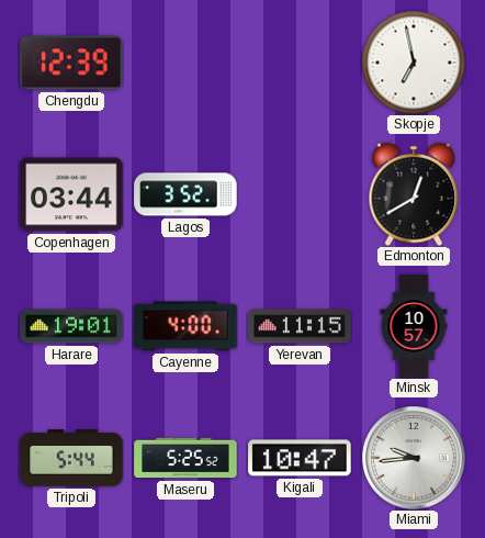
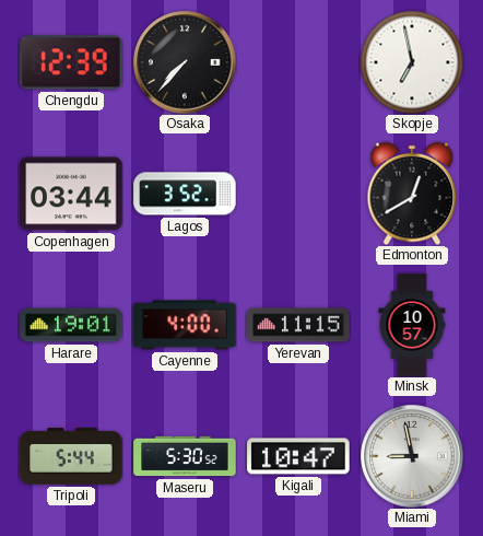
Osaka: none -> 7:37 (185, 62)
Maseru: 5:25 -> 5:30 (185, 456)
Miami: 9:44 -> 8:58 (412, 456)
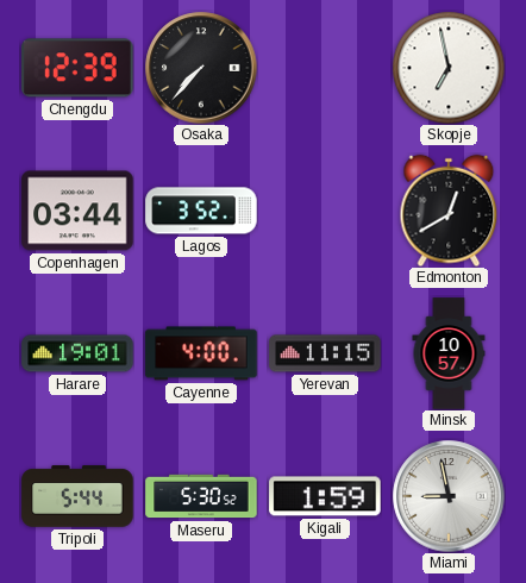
Kigali: 10:47 -> 1:59 (325, 496)
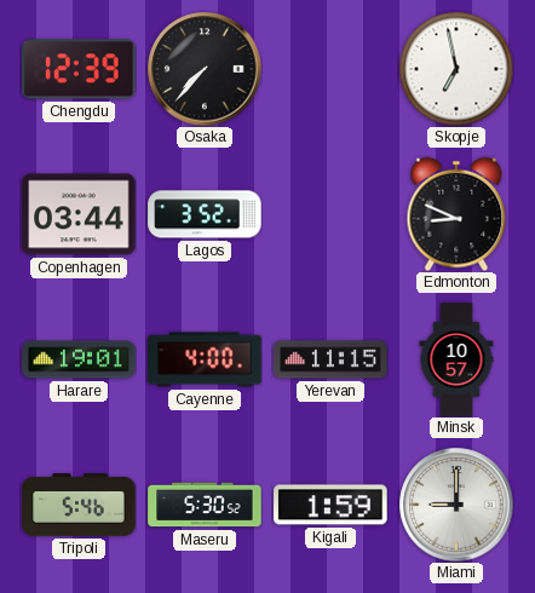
Edmonton: 12:40 -> 8:49 (456, 214)
Tripoli: 5:44 -> 5:46 (79, 505)
Miami: 8:58 -> 9:00 (456, 505)
